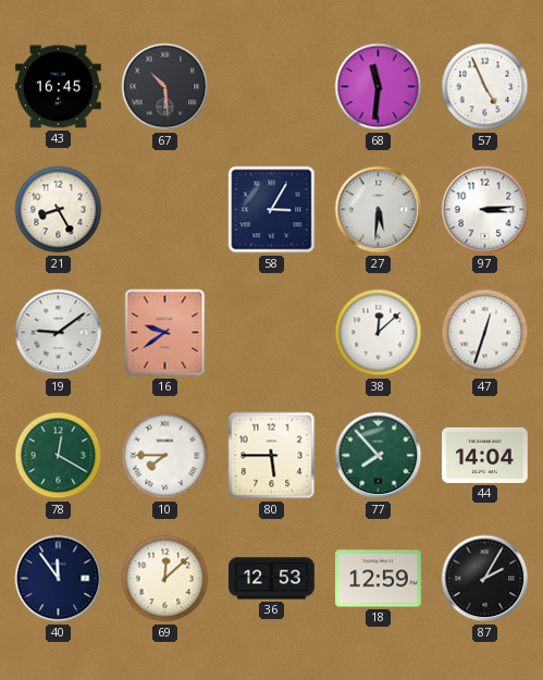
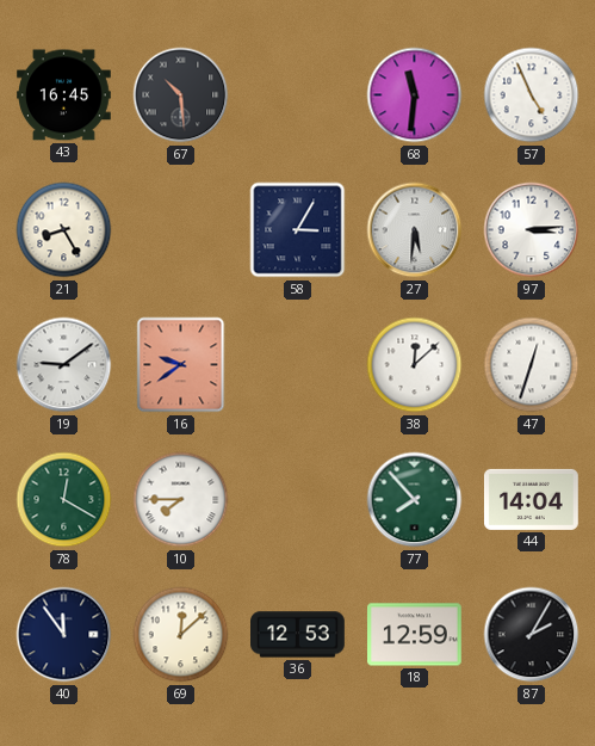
80: 5:45 -> none (272, 456)
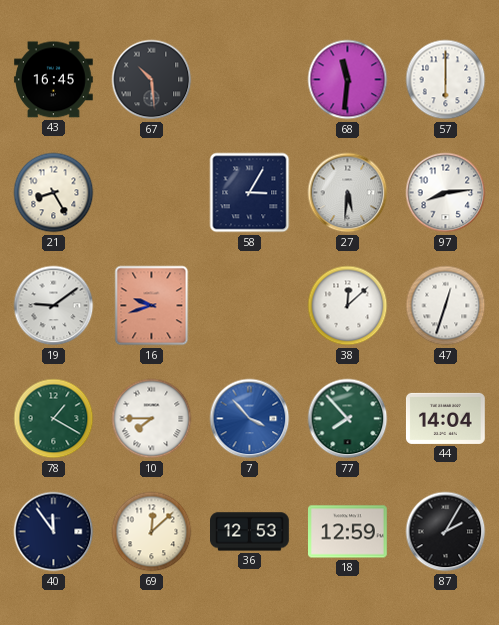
57: 4:56 -> 6:00 (446, 80)
97: 3:14 -> 8:14 (446, 193)
16: 9:39 -> 9:42 (152, 306)
78: 12:20 -> 1:20 (54, 419)
7: none -> 3:53 (250, 419)
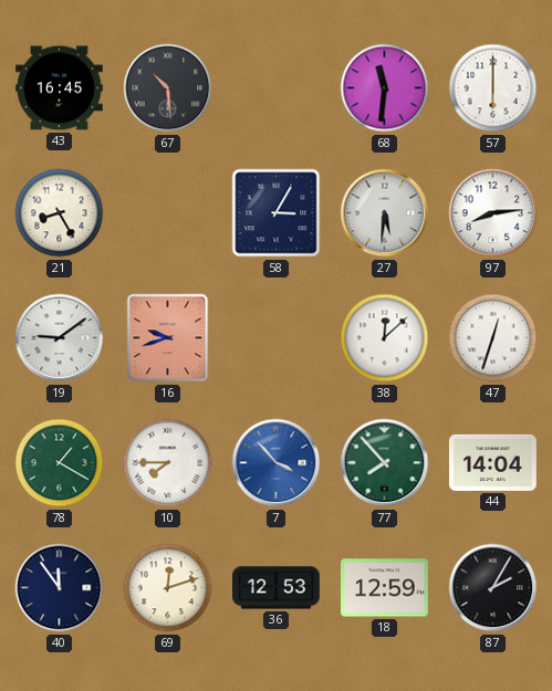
69: 12:08 -> 12:12 (168, 588)
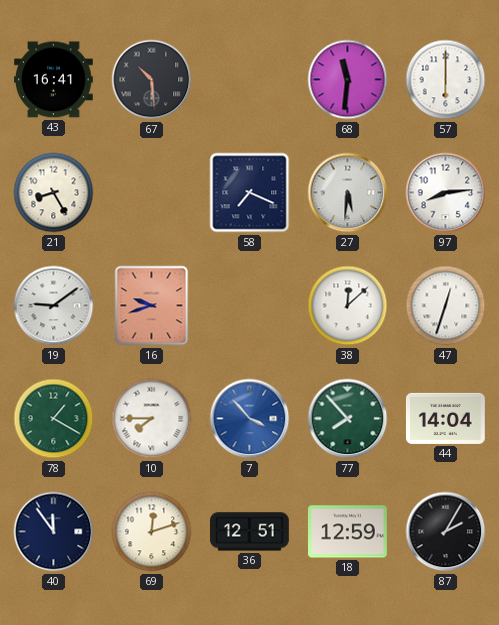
43: 16:45 -> 16:41 (54, 80)
58: 3:05 -> 7:19 (250, 193)
36: 12:53 -> 12:51 (250, 532)
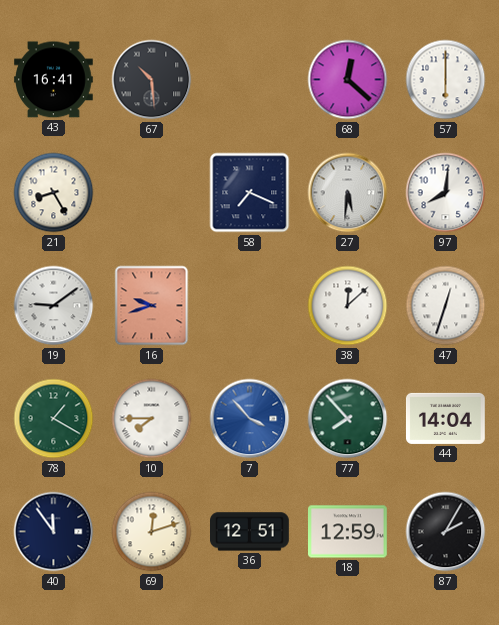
68: 11:31 -> 12:22 (348, 80)
97: 8:14 -> 8:01 (446, 193)
